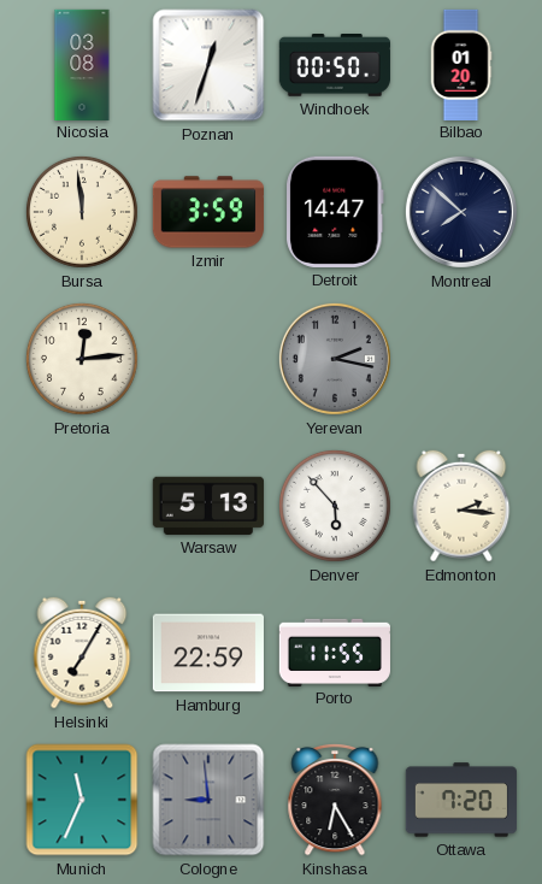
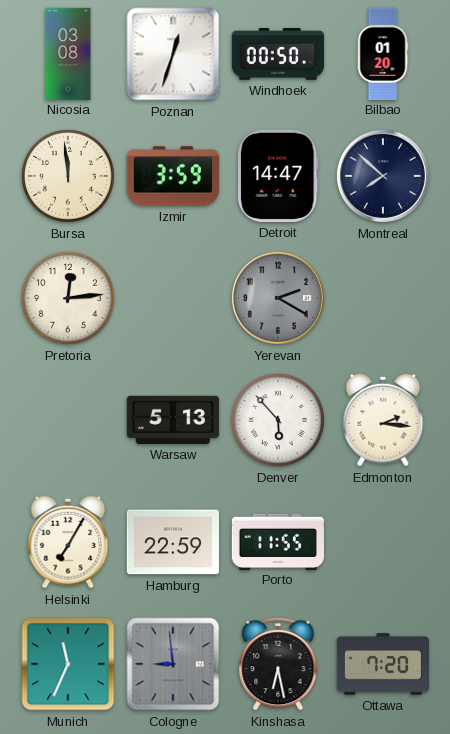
Yerevan: 2:17 -> 2:20 (278, 298)
Kinshasa: 6:25 -> 6:28 (278, 664)
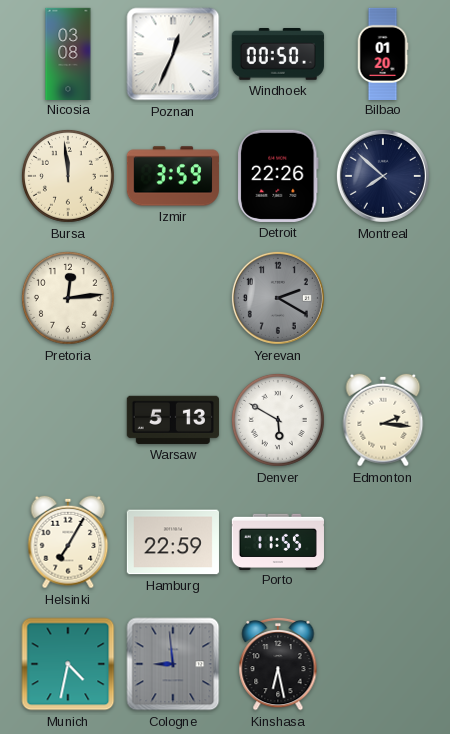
Poznan: 12:33 -> 12:34 (173, 54)
Detroit: 14:47 -> 22:26 (279, 176)
Denver: 5:53 -> 5:50 (278, 420)
Munich: 11:34 -> 4:32 (68, 664)
Ottawa: 7:20 -> none (382, 664)
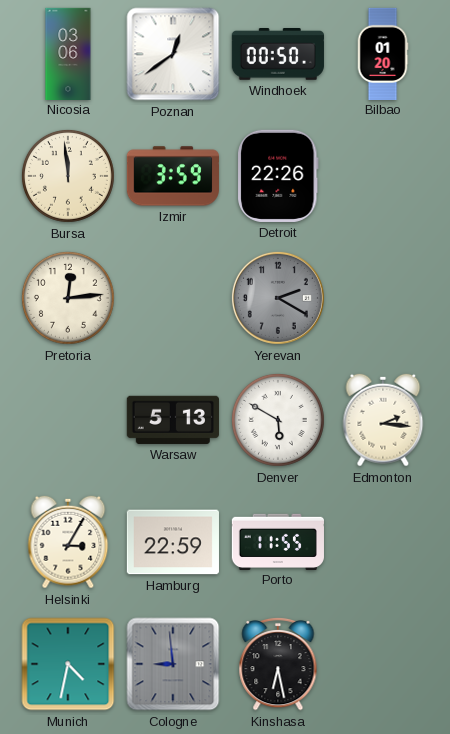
Nicosia: 03:08 -> 03:06 (68, 53)
Poznan: 12:34 -> 12:39 (173, 54)
Montreal: 7:52 -> none (383, 176)
Helsinki: 7:05 -> 3:05 (68, 542)
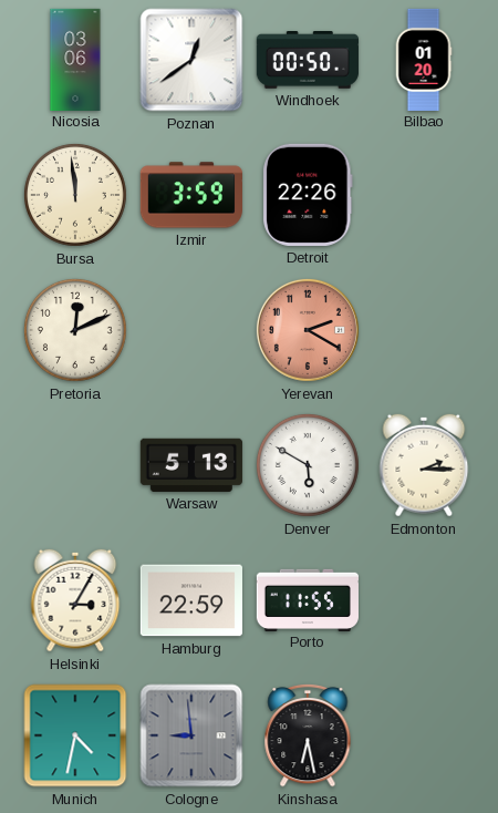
Pretoria: 12:14 -> 12:11 (75, 330)
Yerevan dial: grey -> salmon (308, 330)
Edmonton: 2:16 -> 2:15 (424, 465)
